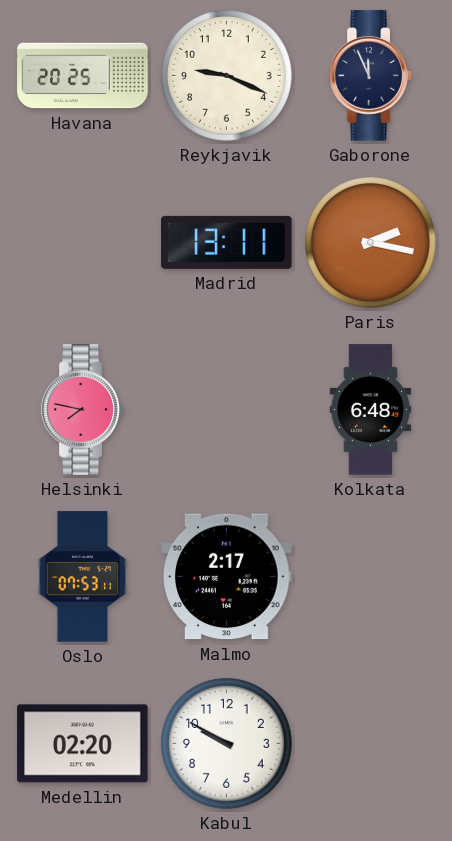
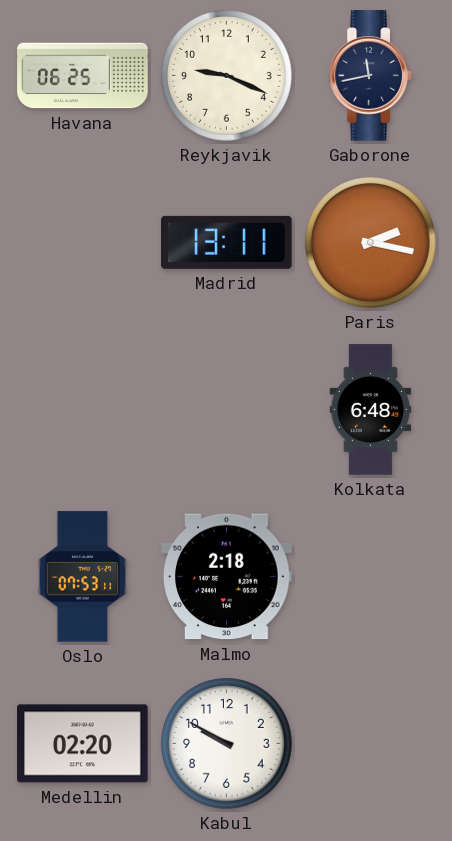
Havana: 20:25 -> 06:25 (83, 76)
Gaborone: 11:56 -> 11:43 (371, 76)
Helsinki: 7:47 -> none (83, 410)
Malmo: 2:17 -> 2:18 (227, 577)
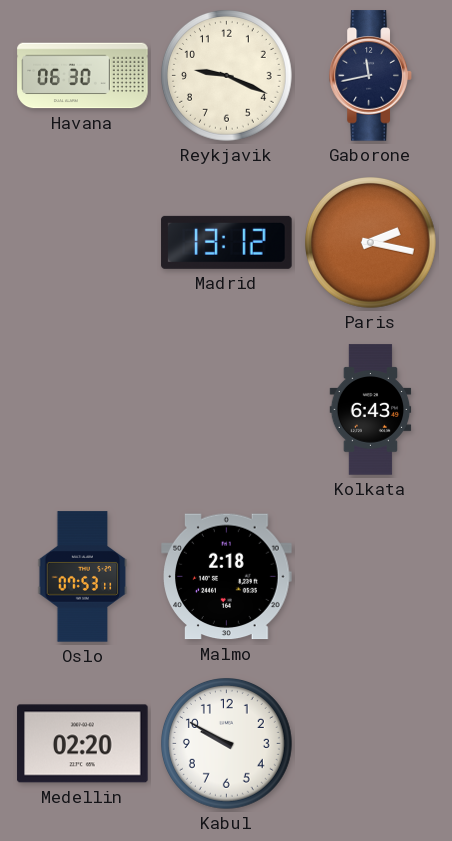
Havana: 06:25 -> 06:30 (83, 76)
Madrid: 13:11 -> 13:12 (227, 242)
Kolkata: 6:48 -> 6:43 (371, 410)
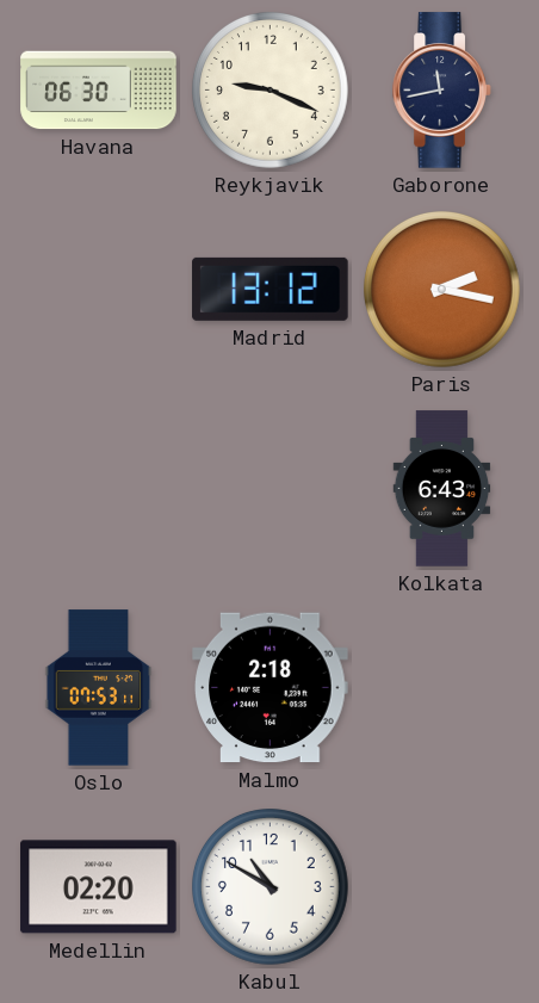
Kabul: 9:50 -> 10:50 (271, 887)
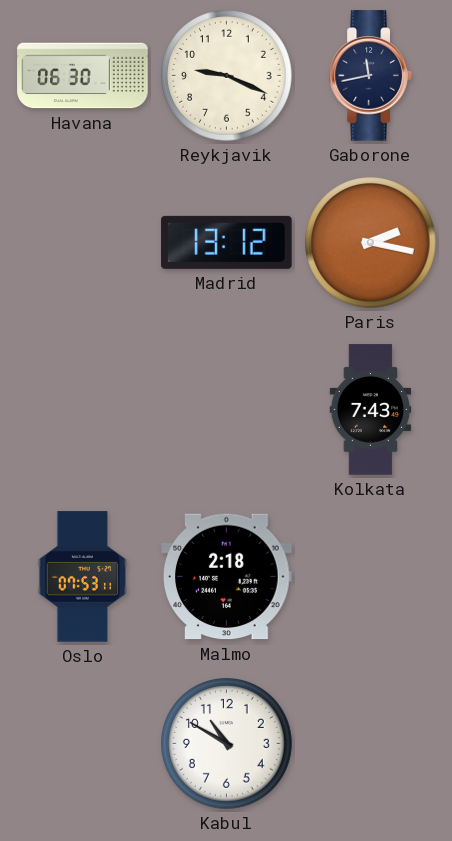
Kolkata: 6:43 -> 7:43 (371, 410)
Medellin: 02:20 -> none (99, 887)
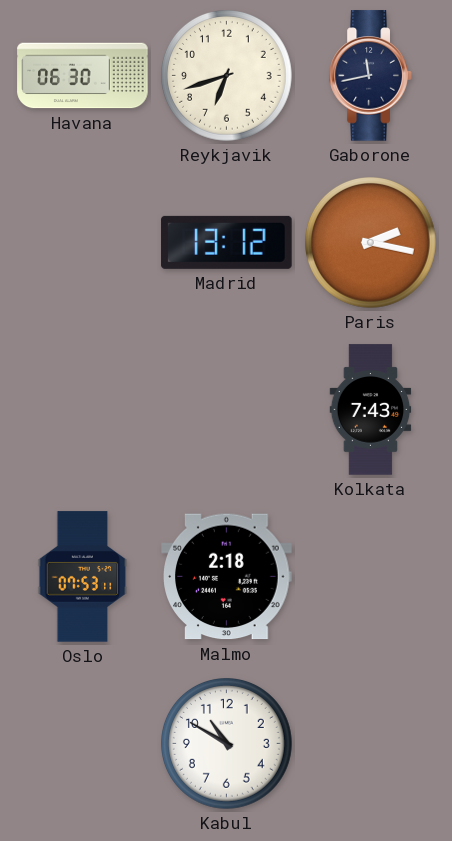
Reykjavik: 9:19 -> 6:42 (227, 76)
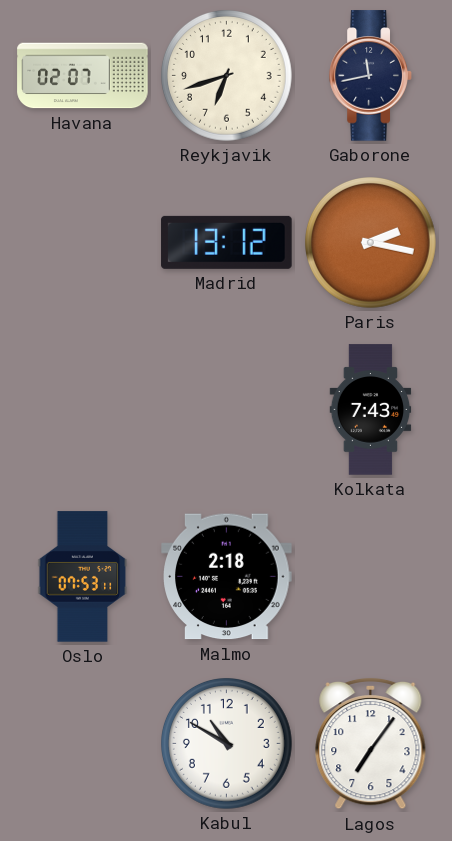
Havana: 06:30 -> 02:07 (83, 76)
Lagos: none -> 7:06 (371, 744)
